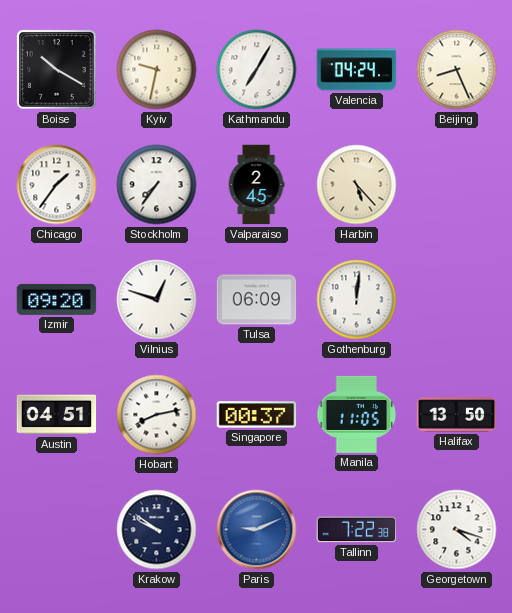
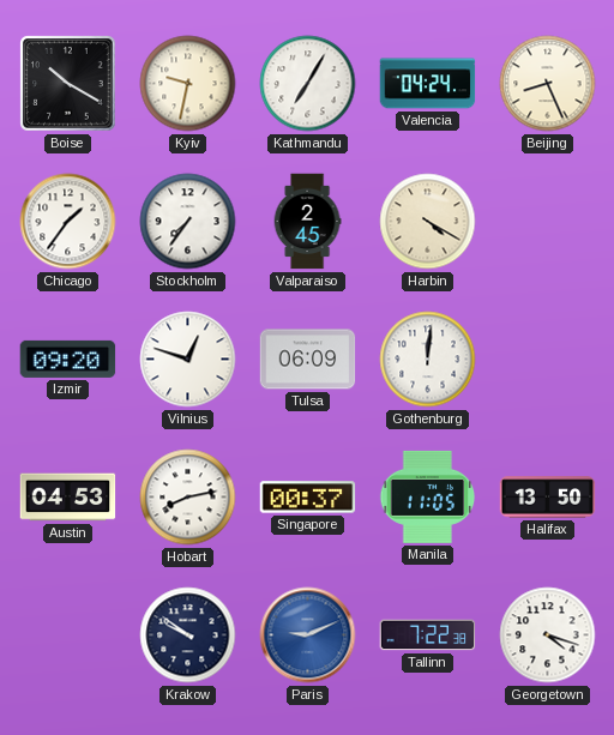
Harbin: 5:23 -> 4:20 (428, 222)
Austin: 04:51 -> 04:53 (68, 498)
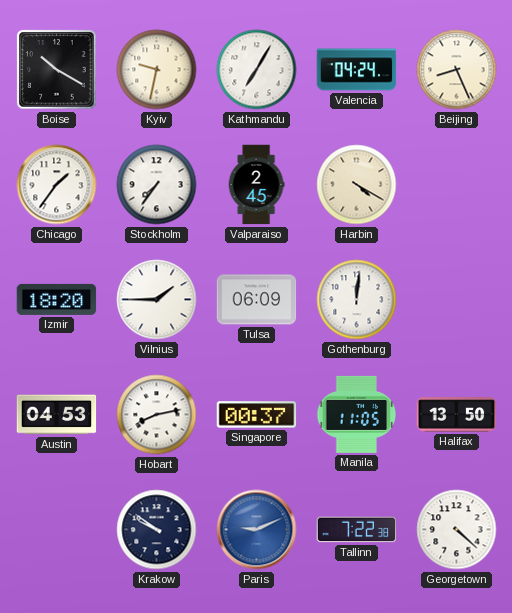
Izmir: 09:20 -> 18:20 (57, 299)
Vilnius: 12:48 -> 1:45 (157, 300)
Georgetown: 4:18 -> 4:22 (457, 530)
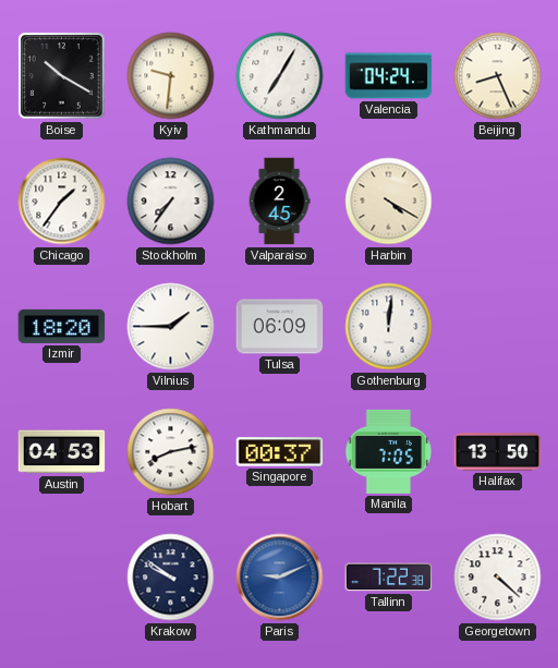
Kyiv: 9:32 -> 9:31 (171, 76)
Manila: 11:05 -> 7:05 (389, 451)
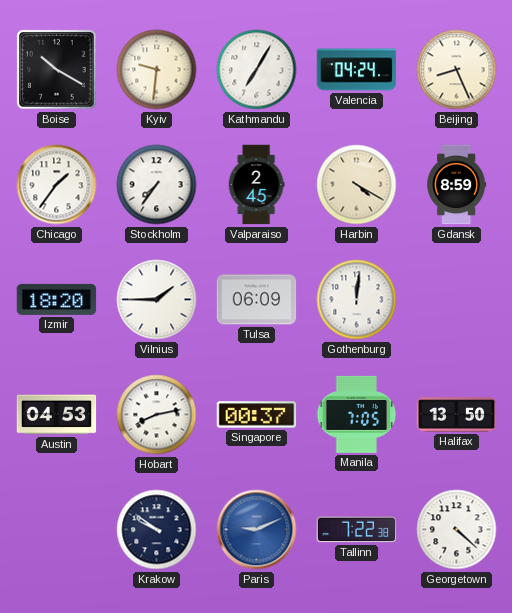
Gdansk: none -> 8:59 (457, 185)
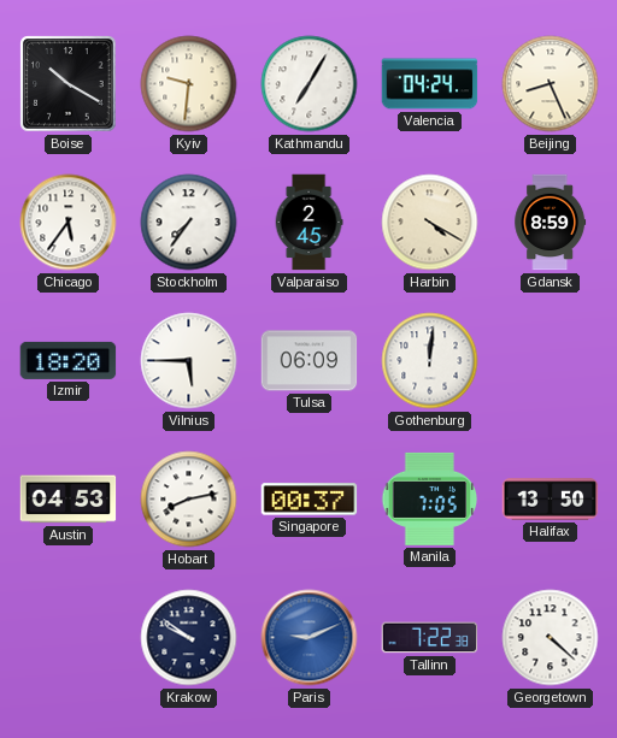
Chicago: 1:36 -> 5:36 (69, 223)
Vilnius: 1:45 -> 5:45 (189, 361)
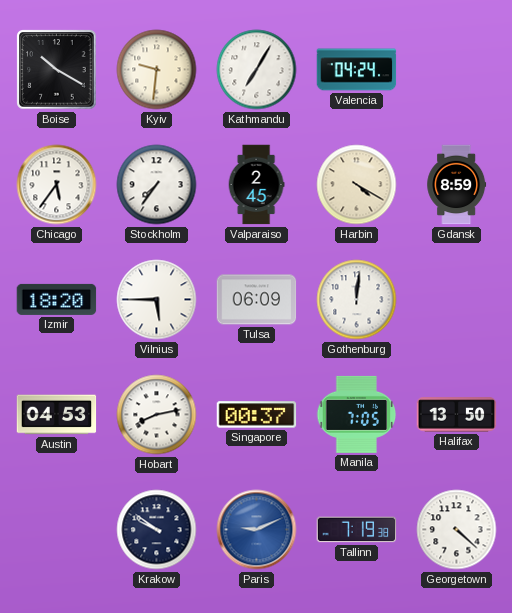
Beijing: 8:26 -> none (551, 84)
Tallinn: 7:22 -> 7:19 (357, 530)
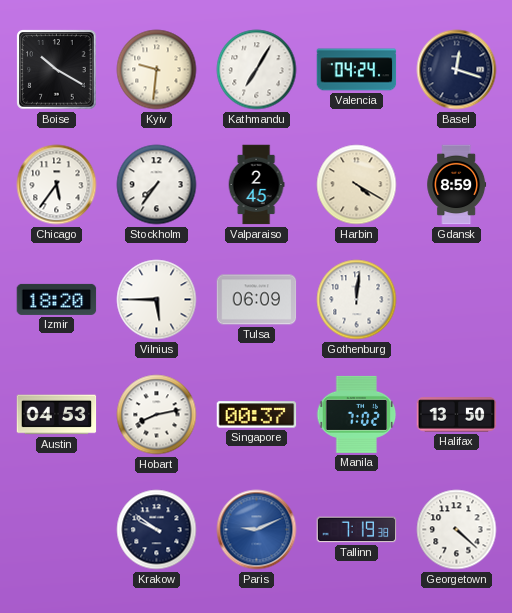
Basel: none -> 12:18 (457, 70)
Manila: 7:05 -> 7:02 (357, 414)
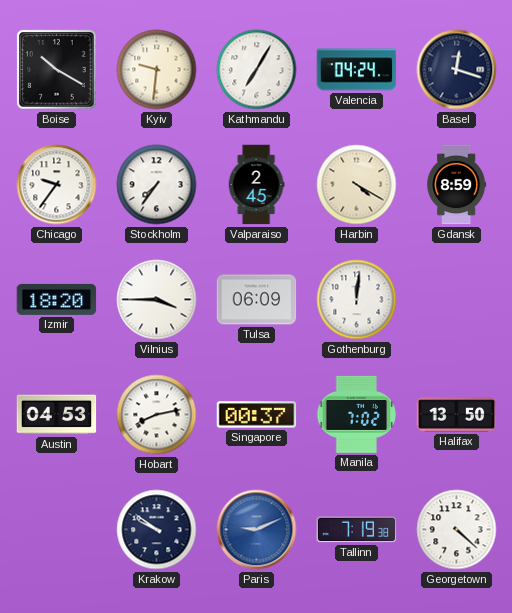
Chicago: 5:36 -> 9:36 (57, 185)
Vilnius: 5:45 -> 3:45 (157, 300)
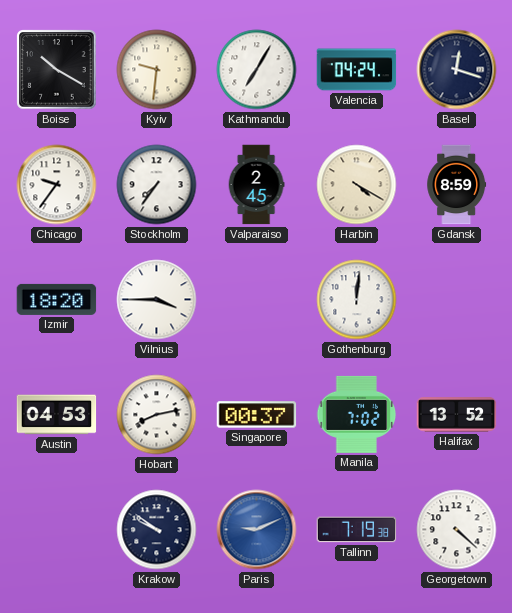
Tulsa: 06:09 -> none (257, 300)
Halifax: 13:50 -> 13:52 (457, 415)
